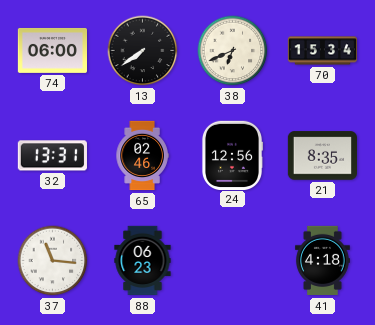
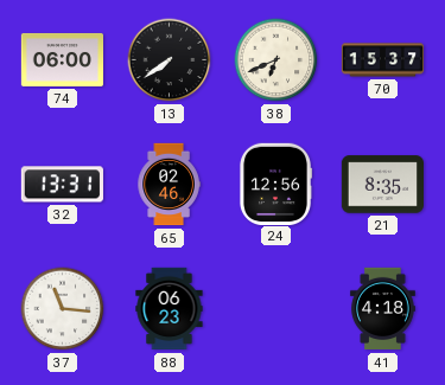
70: 15:34 -> 15:37 (383, 60)
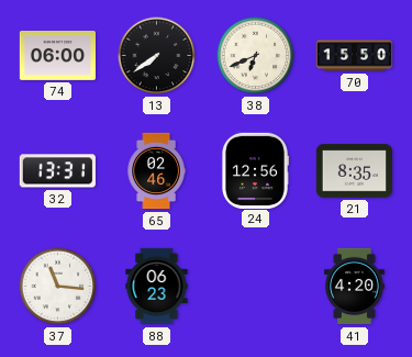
70: 15:37 -> 15:50 (355, 56)
41: 4:18 -> 4:20 (354, 287)
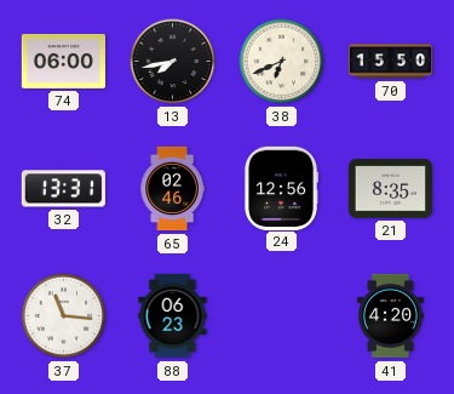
13: 7:39 -> 7:43 (173, 62)
